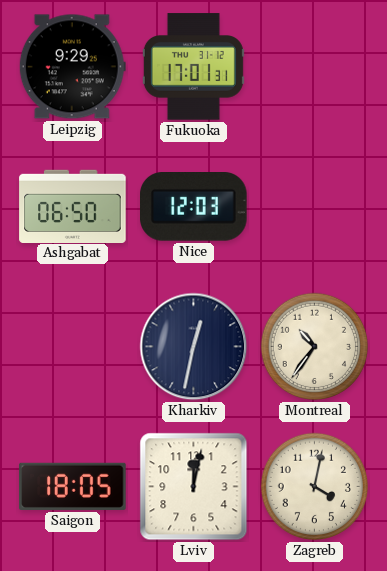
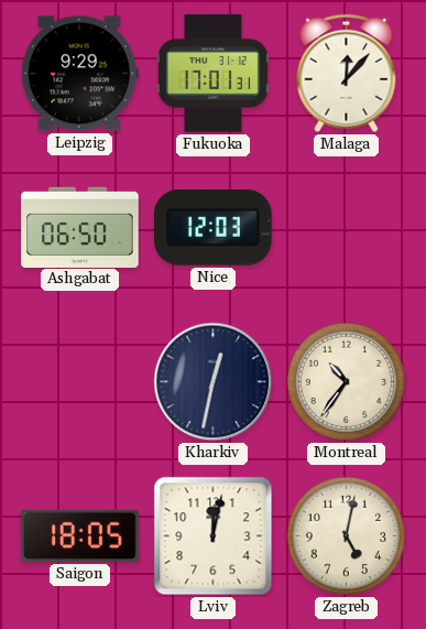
Malaga: none -> 12:07 (347, 74)
Zagreb: 4:02 -> 5:02 (347, 536)
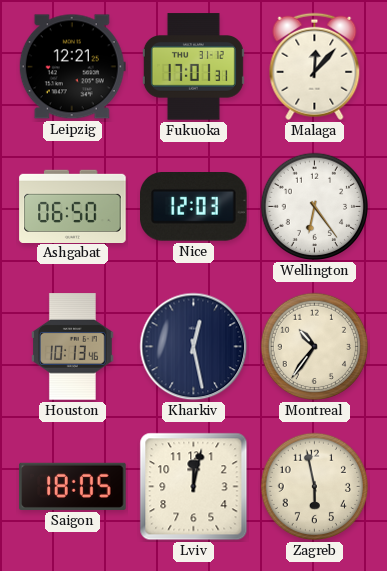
Leipzig: 9:29 -> 12:21 (72, 67)
Wellington: none -> 6:24 (315, 207)
Houston: none -> 10:13 (73, 347)
Kharkiv: 12:32 -> 12:28 (194, 347)
Zagreb: 5:02 -> 5:58 (315, 487)
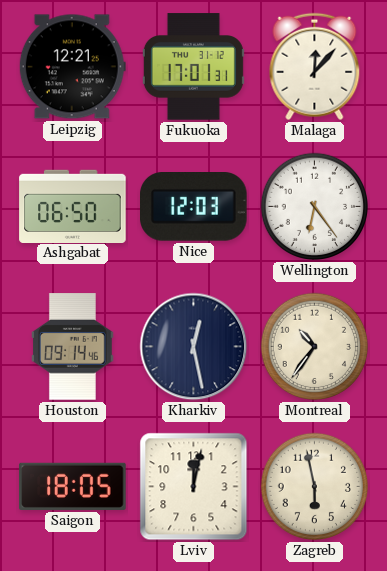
Houston: 10:13 -> 09:14 (73, 347)
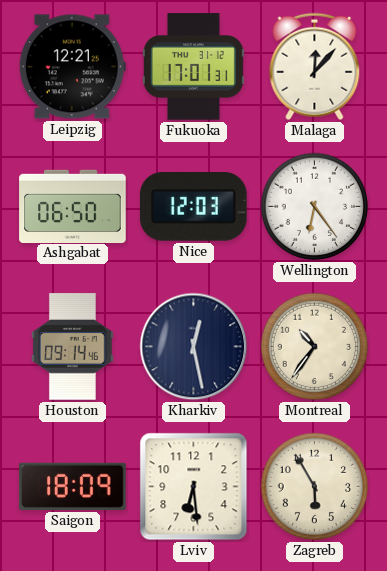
Saigon: 18:05 -> 18:09 (73, 486)
Lviv: 12:02 -> 6:29 (194, 487)
Zagreb: 5:58 -> 5:55 (315, 487)
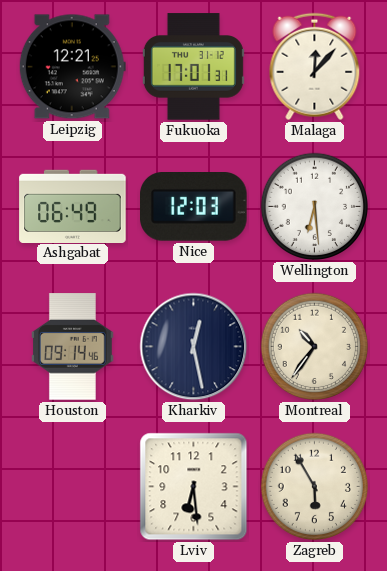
Ashgabat: 06:50 -> 06:49 (73, 206)
Wellington: 6:24 -> 6:29 (315, 207)
Saigon: 18:09 -> none (73, 486)
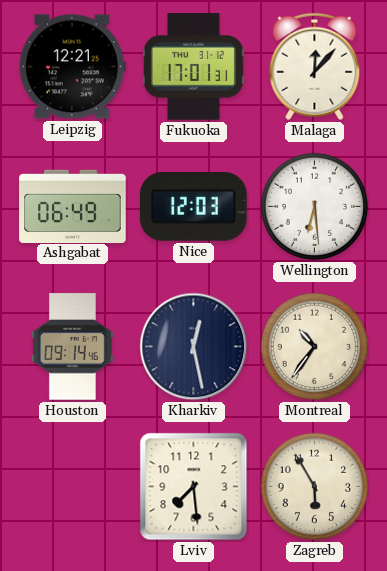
Lviv: 6:29 -> 7:29 (194, 487)
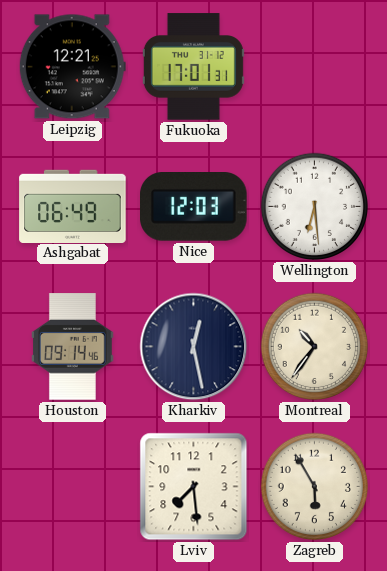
Malaga: 12:07 -> none (315, 67)
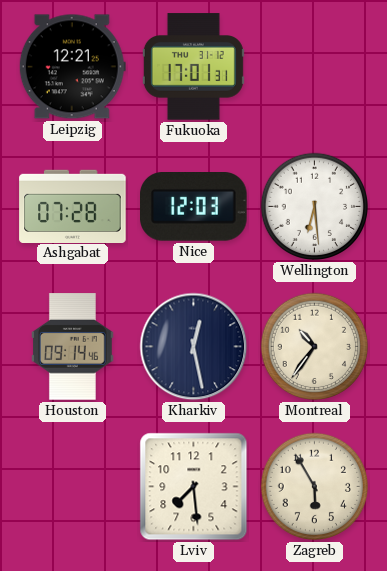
Ashgabat: 06:49 -> 07:28 (73, 206)
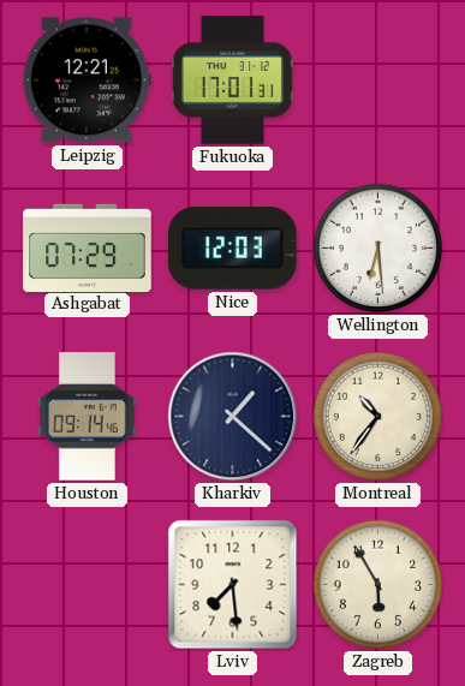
Ashgabat: 07:28 -> 07:29 (88, 247)
Kharkiv: 12:28 -> 1:22 (233, 417)
